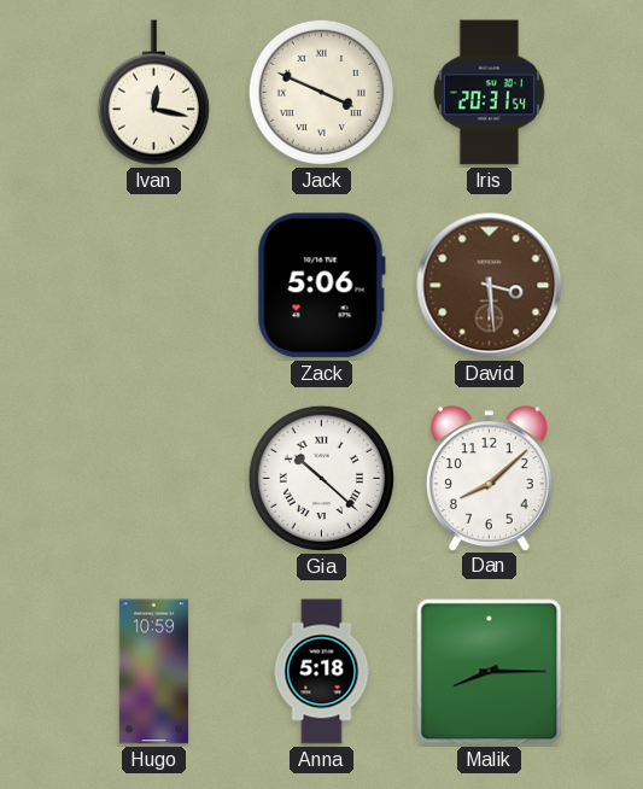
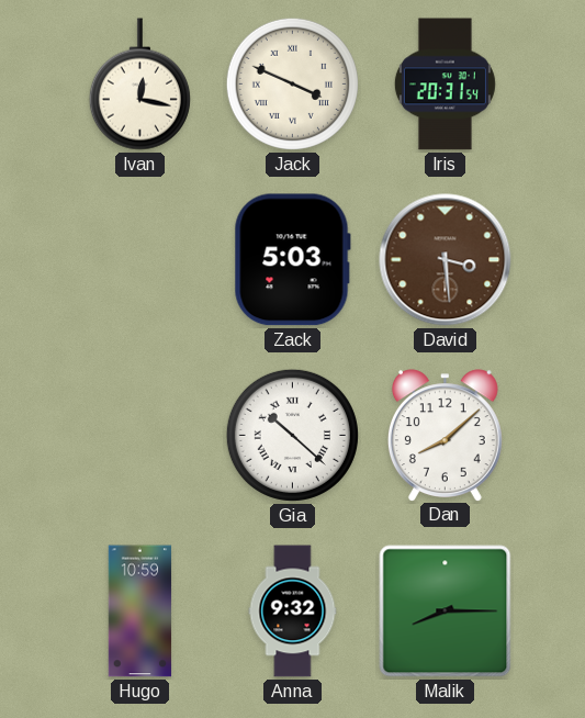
Zack: 5:06 -> 5:03 (292, 260)
Anna: 5:18 -> 9:32 (293, 612)
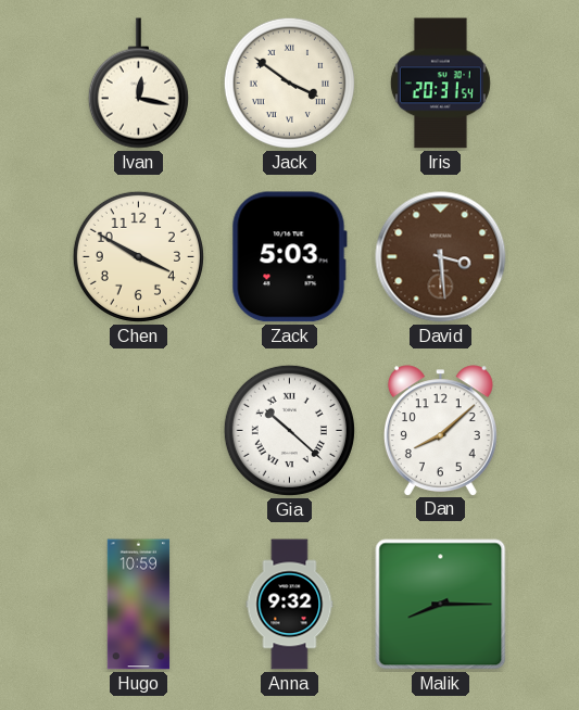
Jack: 3:49 -> 3:51 (289, 83)
Chen: none -> 3:50 (138, 256)
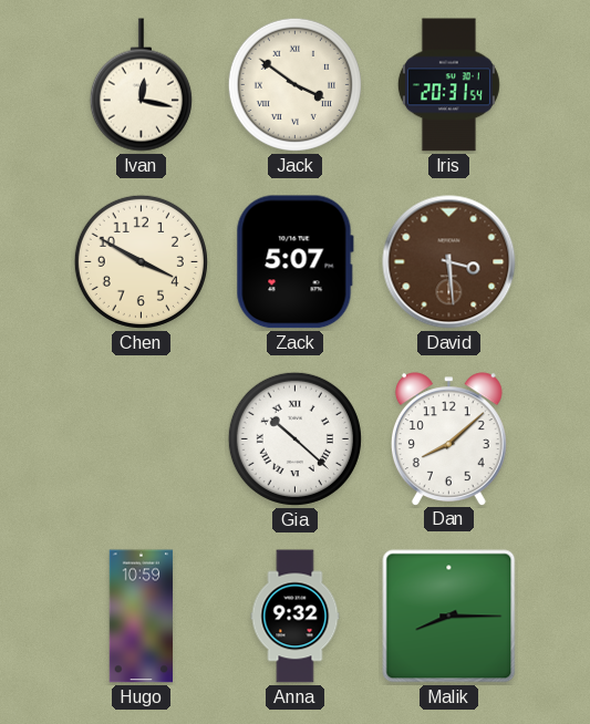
Zack: 5:03 -> 5:07 (294, 262)
